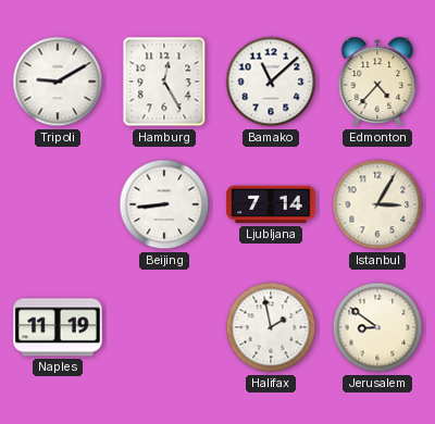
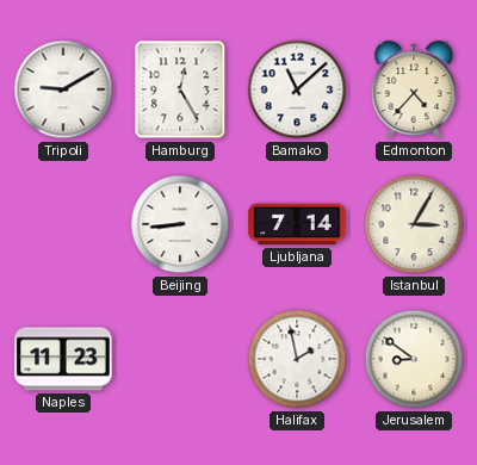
Naples: 11:19 -> 11:23 (63, 359)
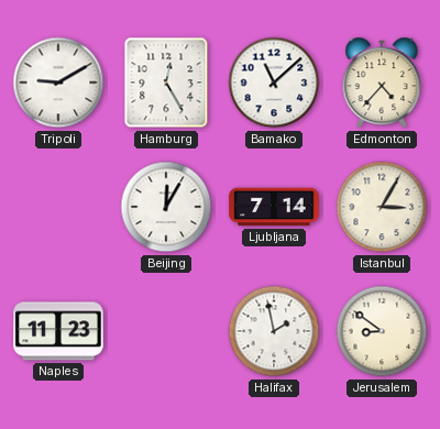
Beijing: 8:44 -> 12:05 (166, 207)
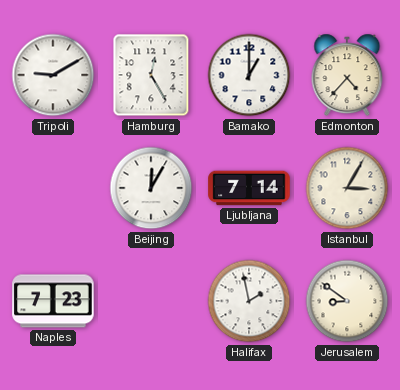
Bamako: 11:08 -> 1:00 (249, 75)
Naples: 11:23 -> 7:23 (53, 301)
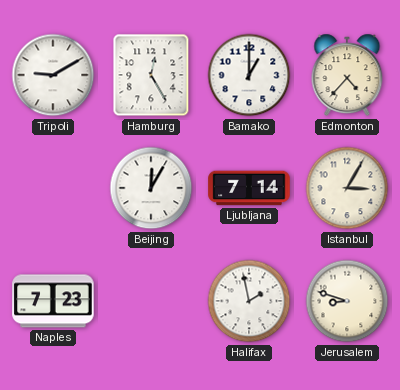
Jerusalem: 8:51 -> 8:48 (347, 301)
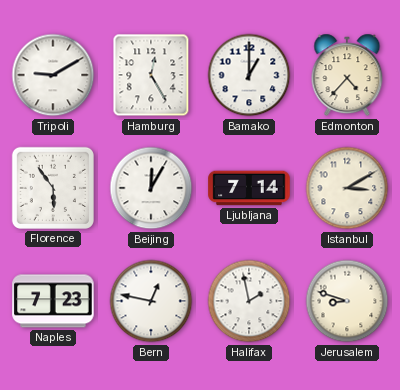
Florence: none -> 5:54 (53, 188)
Istanbul: 3:05 -> 3:10 (347, 188)
Bern: none -> 12:47 (151, 301)
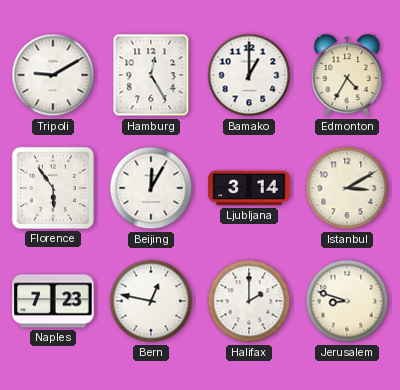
Edmonton: 4:37 -> 4:35 (347, 75)
Ljubljana: 7:14 -> 3:14 (249, 188)
Halifax: 1:58 -> 2:00 (249, 301)
